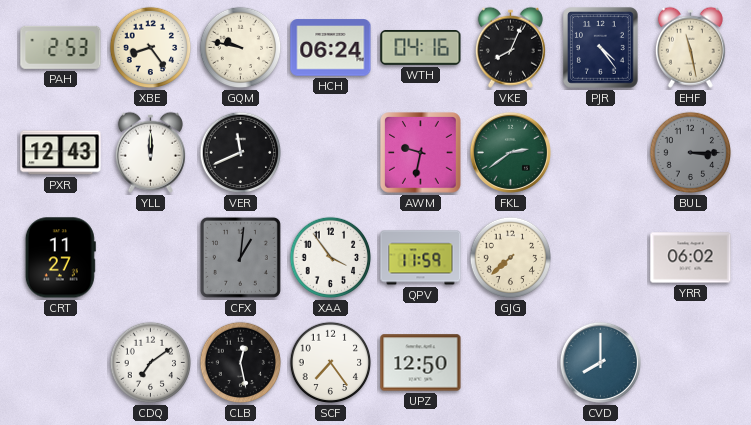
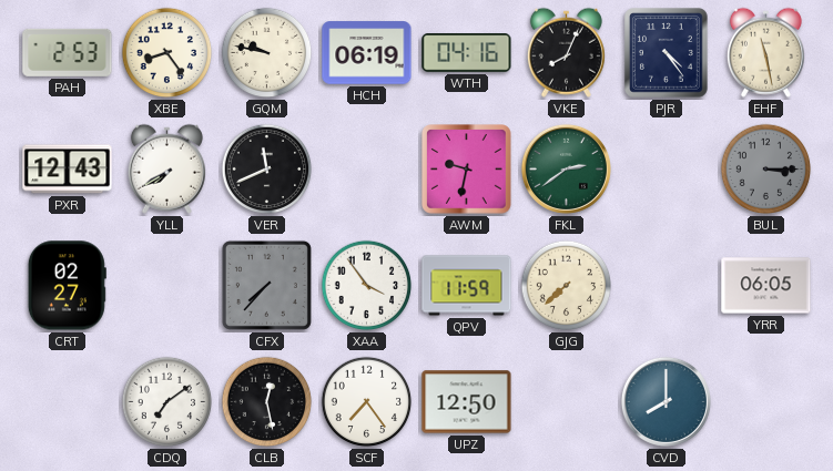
HCH: 06:24 -> 06:19 (367, 53)
YLL: 12:00 -> 7:40 (166, 168)
CRT: 11:27 -> 02:27 (67, 286)
CFX: 1:01 -> 7:37 (266, 285)
YRR: 06:02 -> 06:05 (766, 286)
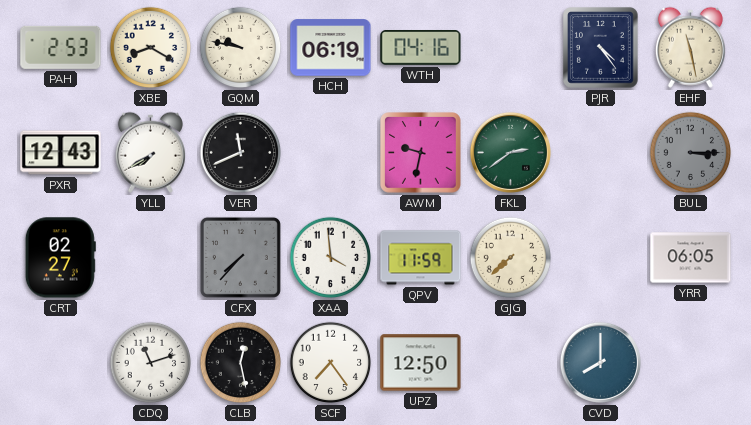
XBE: 8:24 -> 8:20 (151, 48)
VKE: 8:04 -> none (566, 52)
XAA: 3:54 -> 3:59 (331, 258)
CDQ: 7:09 -> 11:12 (151, 363)
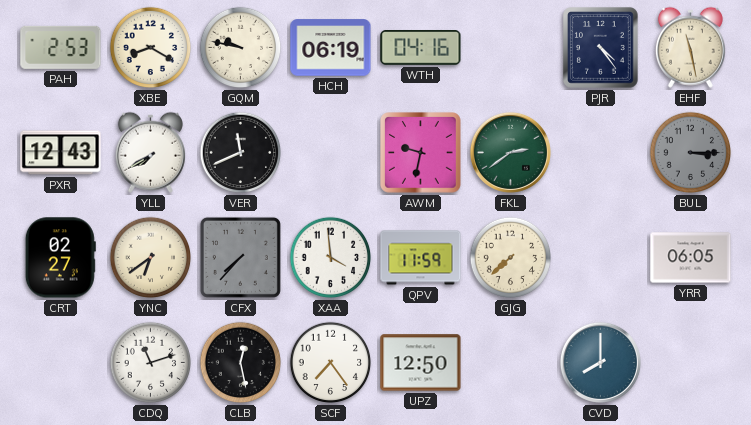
YNC: none -> 6:39 (151, 258)
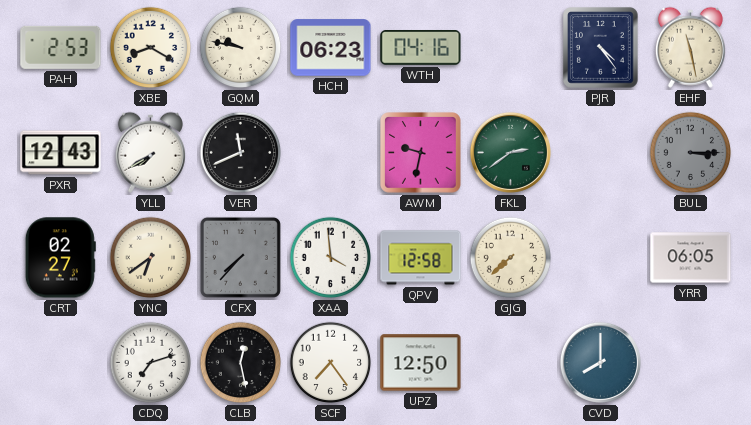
HCH: 06:19 -> 06:23 (331, 48)
QPV: 11:59 -> 12:58 (421, 258)
CDQ: 11:12 -> 7:12 (151, 363)
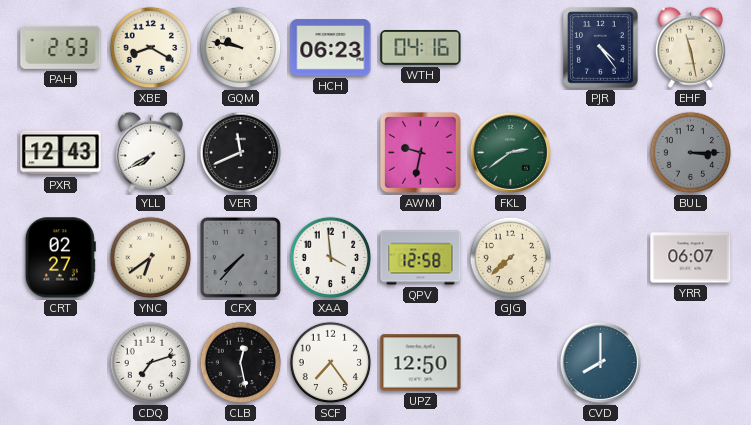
YRR: 06:05 -> 06:07 (691, 258)
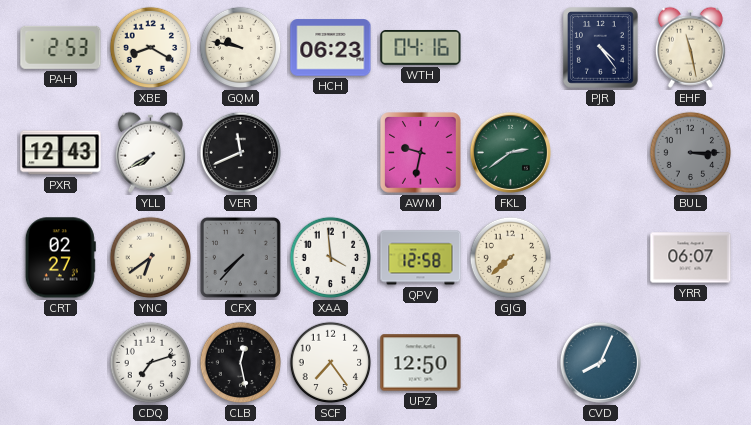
CVD: 8:00 -> 8:04 (600, 362)
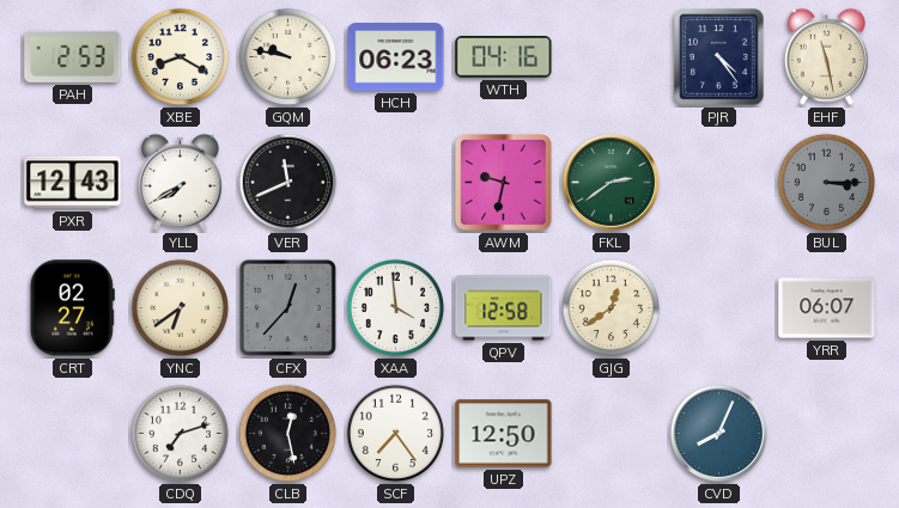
CFX: 7:37 -> 12:37 (287, 307)
GJG: 7:38 -> 12:39 (612, 308)
